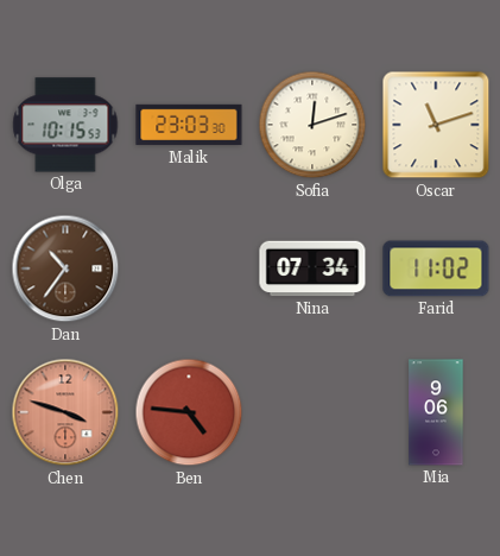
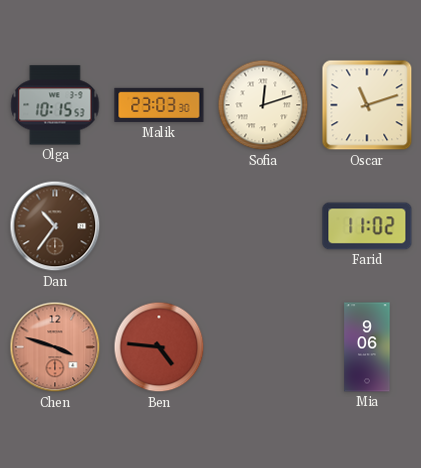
Nina: 07:34 -> none (312, 268)
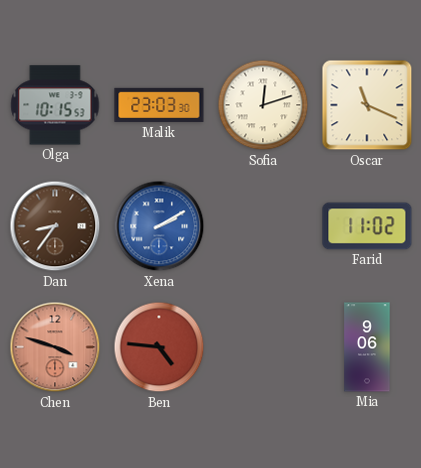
Oscar: 11:12 -> 11:19 (367, 105)
Dan: 10:36 -> 8:36 (55, 226)
Xena: none -> 2:10 (159, 226)
